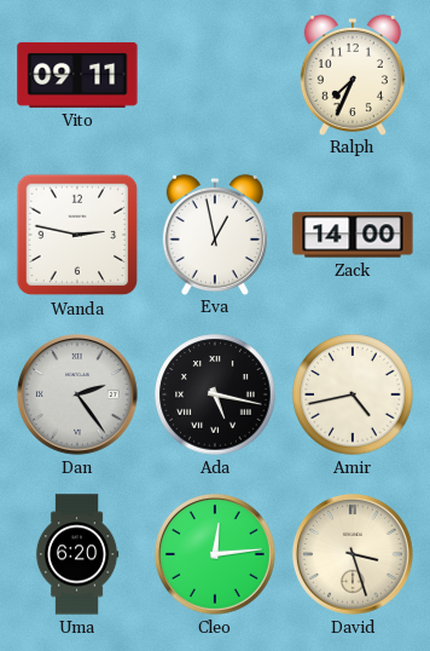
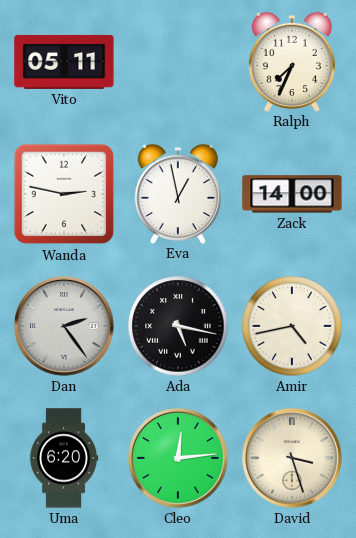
Vito: 09:11 -> 05:11 (64, 62)
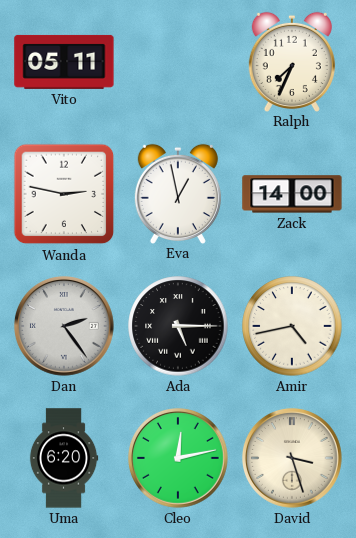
Ada: 5:17 -> 5:15 (178, 326)
Cleo: 12:14 -> 12:13 (178, 458)
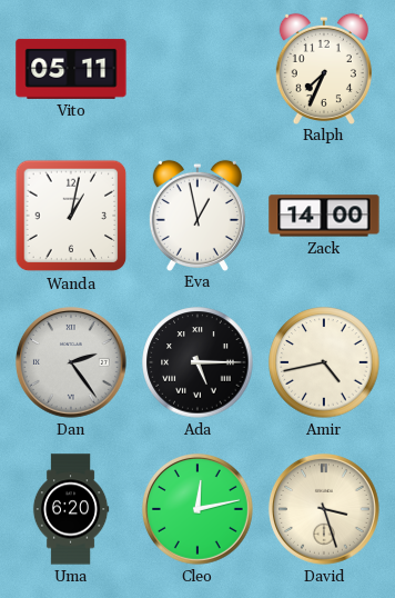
Wanda: 2:47 -> 1:02 (71, 216)
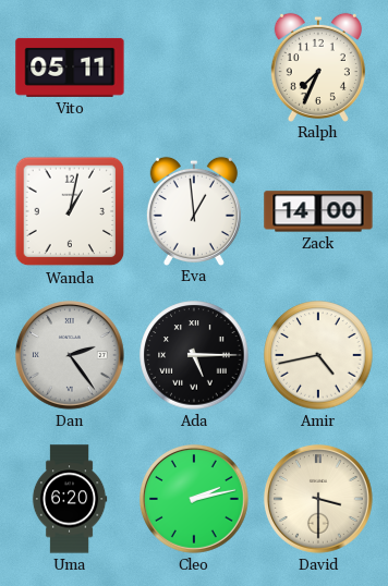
Eva: 12:58 -> 12:59 (194, 210)
Cleo: 12:13 -> 2:13 (194, 499)
David: 3:27 -> 3:30 (318, 499)
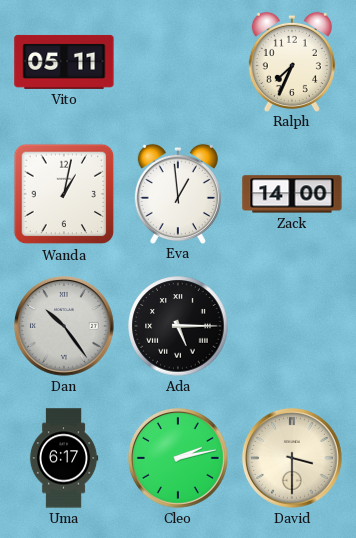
Dan: 2:24 -> 10:24 (64, 326)
Amir: 4:43 -> none (318, 355)
Uma: 6:20 -> 6:17 (64, 458)
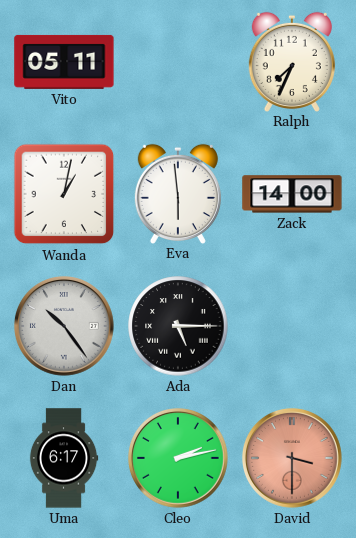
Eva: 12:59 -> 5:59 (178, 193)
David dial: cream -> salmon (292, 458)
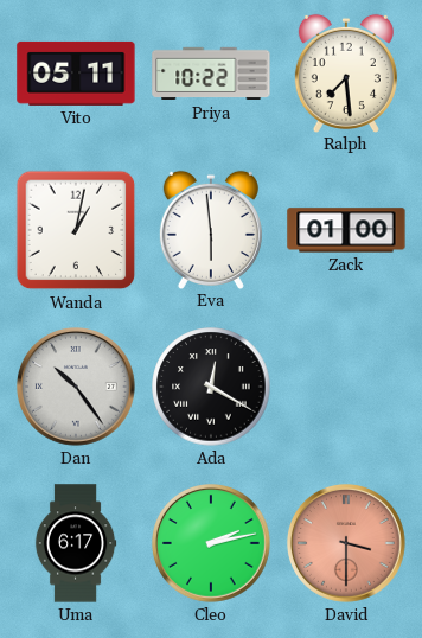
Priya: none -> 10:22 (211, 74)
Ralph: 7:34 -> 7:29 (346, 72)
Zack: 14:00 -> 01:00 (346, 230)
Ada: 5:15 -> 12:20 (211, 387)
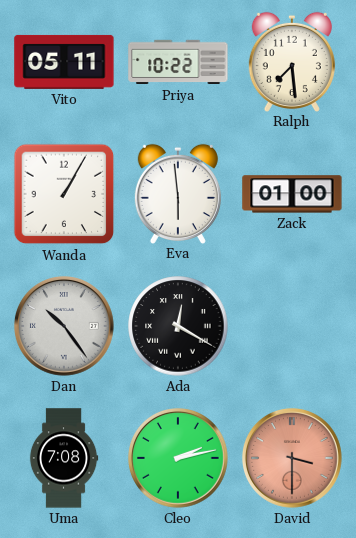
Wanda: 1:02 -> 1:05 (64, 194)
Uma: 6:17 -> 7:08 (64, 458)
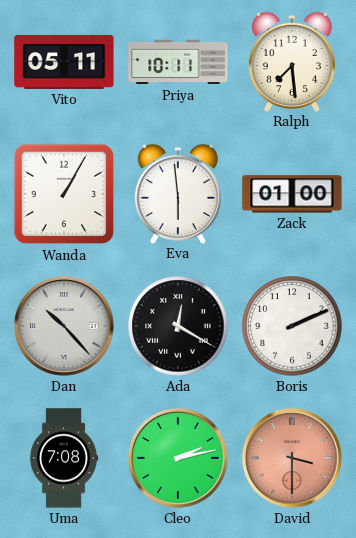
Priya: 10:22 -> 10:11 (178, 62)
Dan: 10:24 -> 10:23 (64, 326)
Boris: none -> 2:11 (292, 326)
